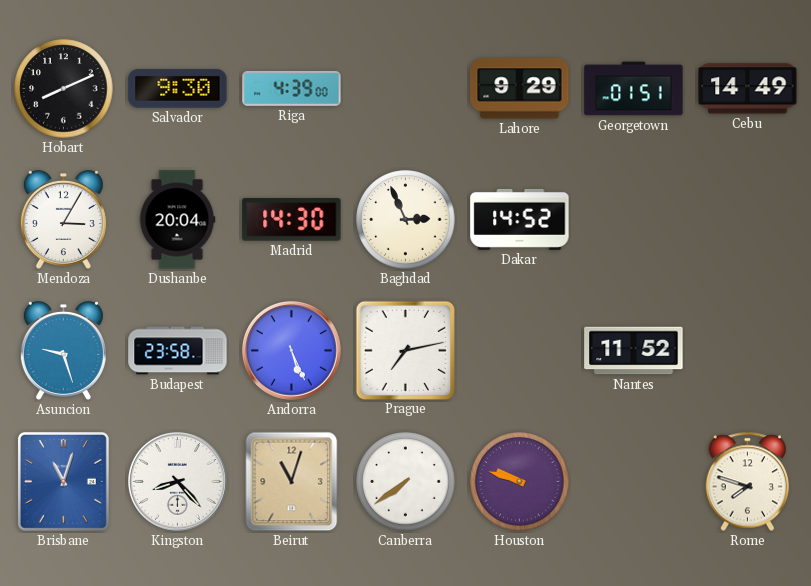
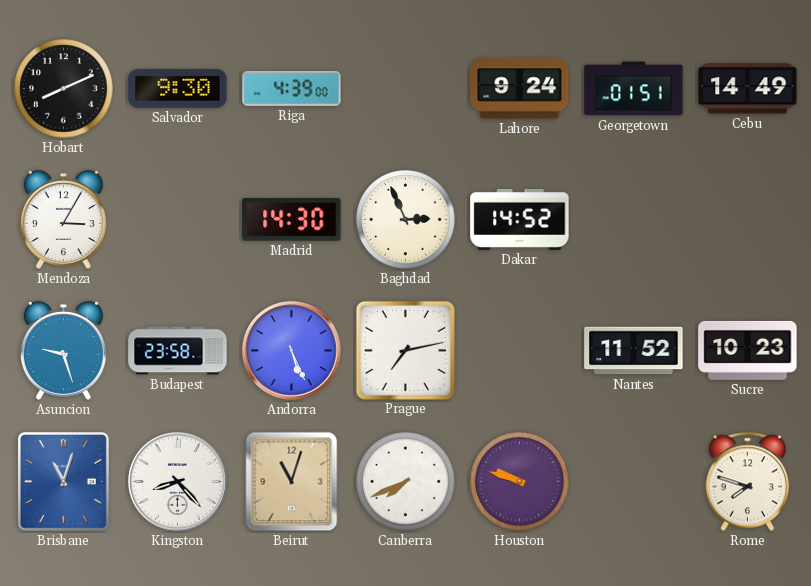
Lahore: 9:29 -> 9:24 (520, 89)
Dushanbe: 20:04 -> none (177, 220)
Sucre: none -> 10:23 (748, 350)
Canberra: 7:39 -> 7:41 (406, 482)
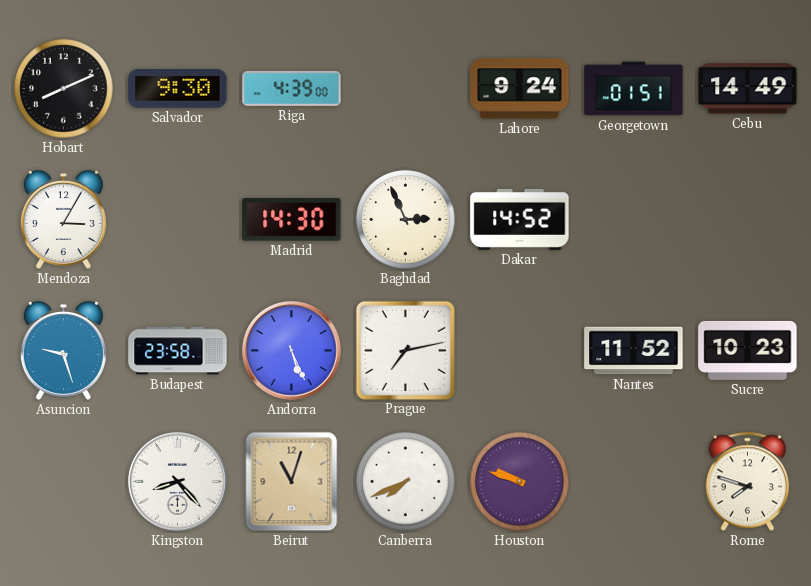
Brisbane: 11:03 -> none (63, 481)
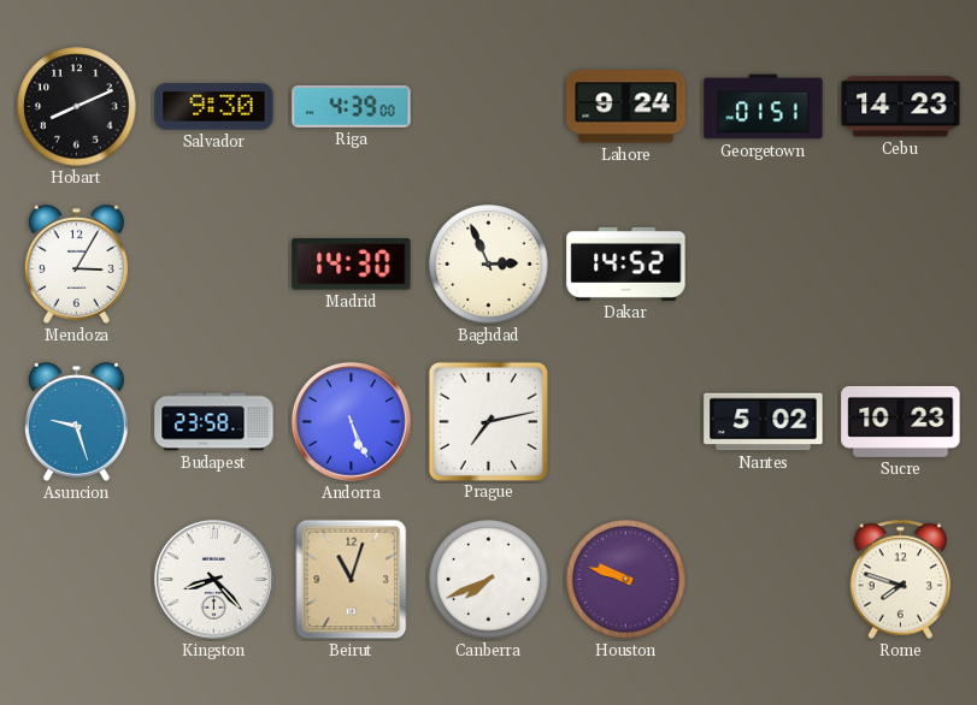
Cebu: 14:49 -> 14:23 (901, 107)
Nantes: 11:52 -> 5:02 (764, 422)
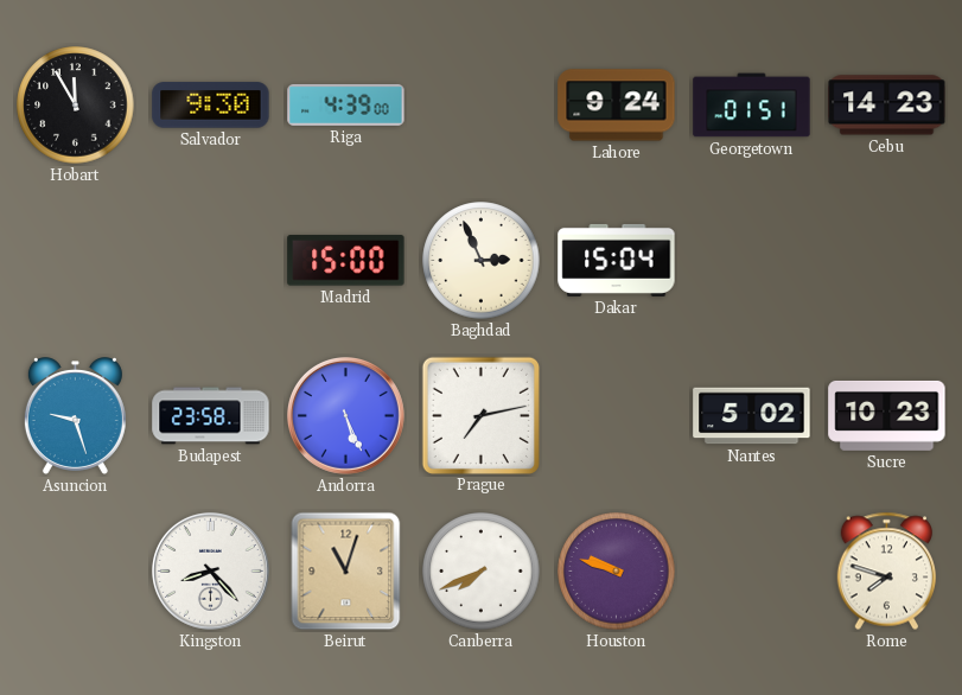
Hobart: 8:11 -> 11:55 (76, 106)
Mendoza: 3:05 -> none (76, 265)
Madrid: 14:30 -> 15:00 (346, 261)
Dakar: 14:52 -> 15:04 (617, 260)
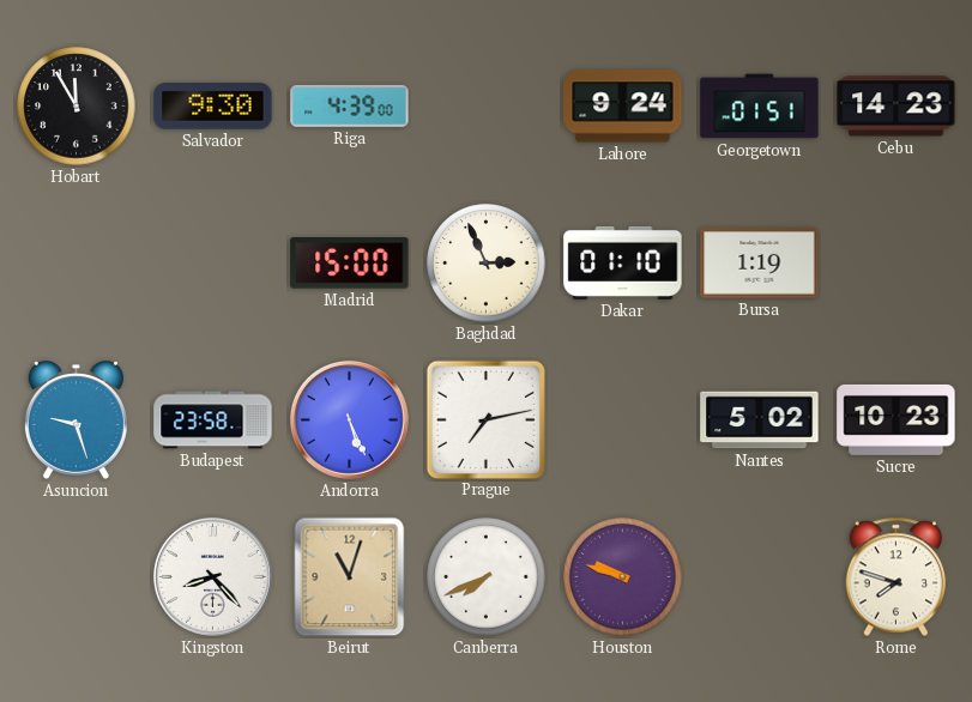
Dakar: 15:04 -> 01:10 (623, 262)
Bursa: none -> 1:19 (760, 264)
